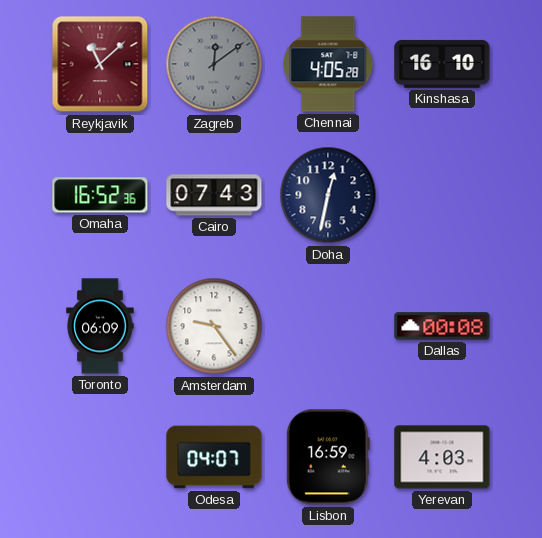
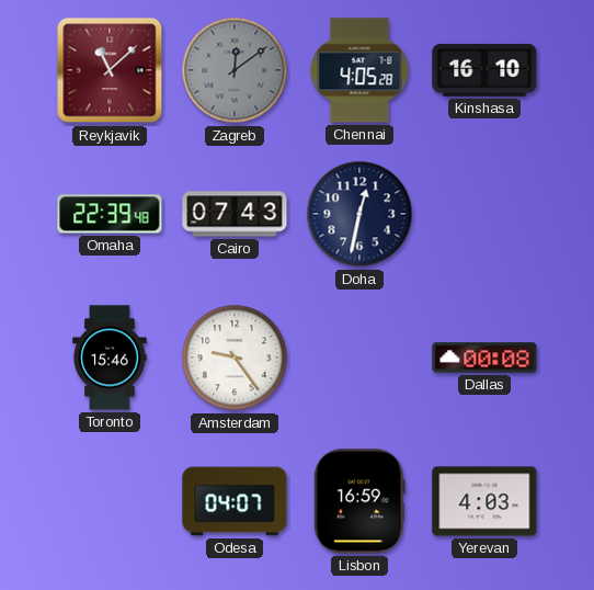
Omaha: 16:52 -> 22:39 (110, 214)
Toronto: 06:09 -> 15:46 (110, 358)
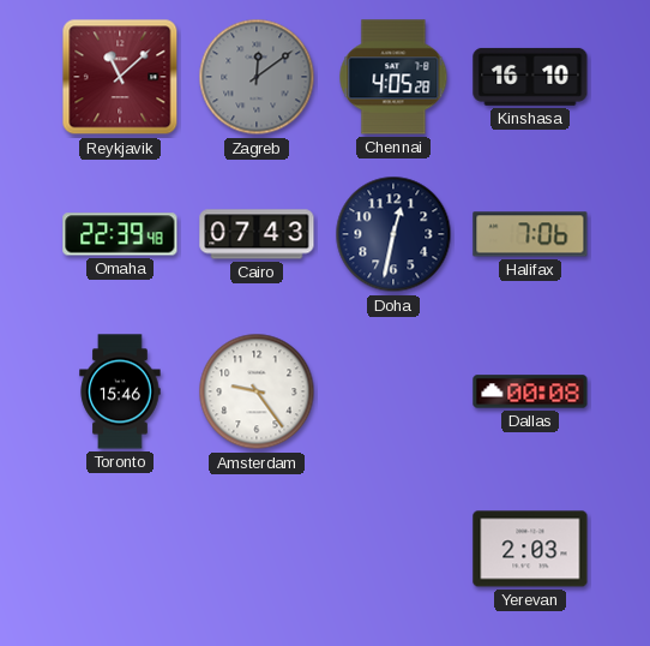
Halifax: none -> 7:06 (530, 234)
Odesa: 04:07 -> none (235, 501)
Lisbon: 16:59 -> none (359, 501)
Yerevan: 4:03 -> 2:03 (530, 549)
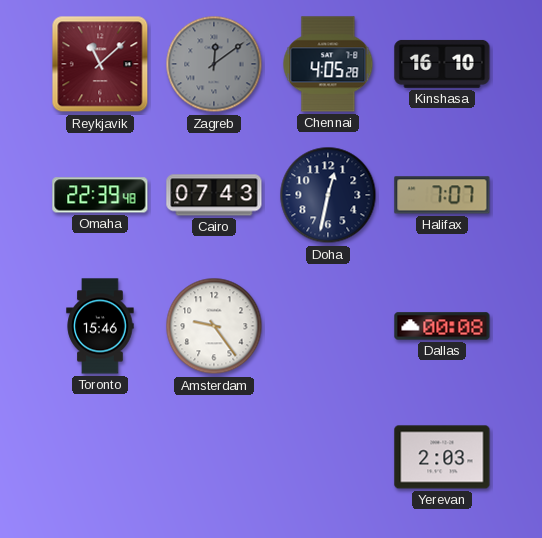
Halifax: 7:06 -> 7:07 (442, 195)
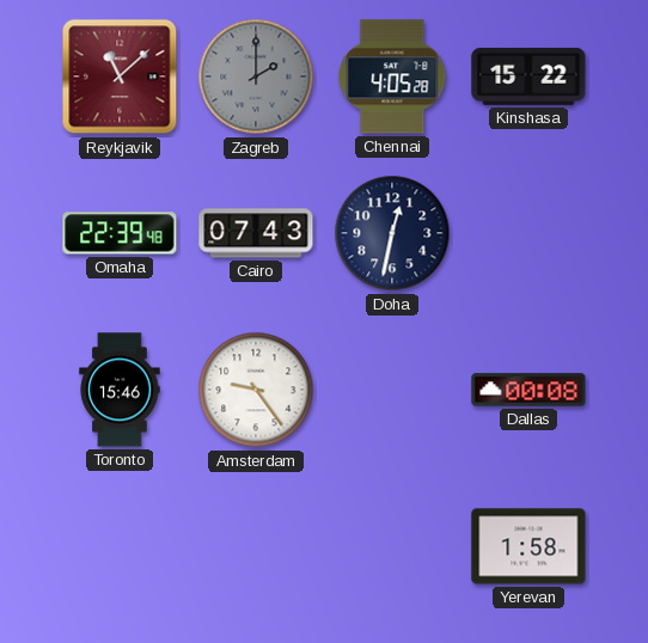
Zagreb: 12:09 -> 2:00 (256, 76)
Kinshasa: 16:10 -> 15:22 (528, 76)
Halifax: 7:07 -> none (442, 195)
Yerevan: 2:03 -> 1:58 (528, 546)
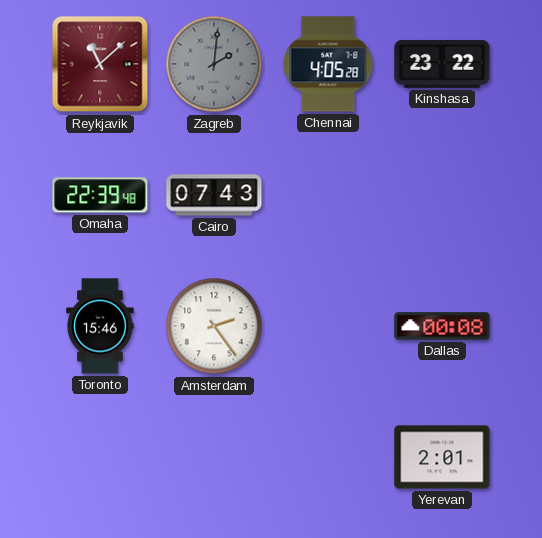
Zagreb: 2:00 -> 2:01 (214, 64)
Kinshasa: 15:22 -> 23:22 (442, 64)
Doha: 12:32 -> none (392, 233)
Amsterdam: 9:24 -> 2:24 (214, 326)
Yerevan: 1:58 -> 2:01 (442, 457)
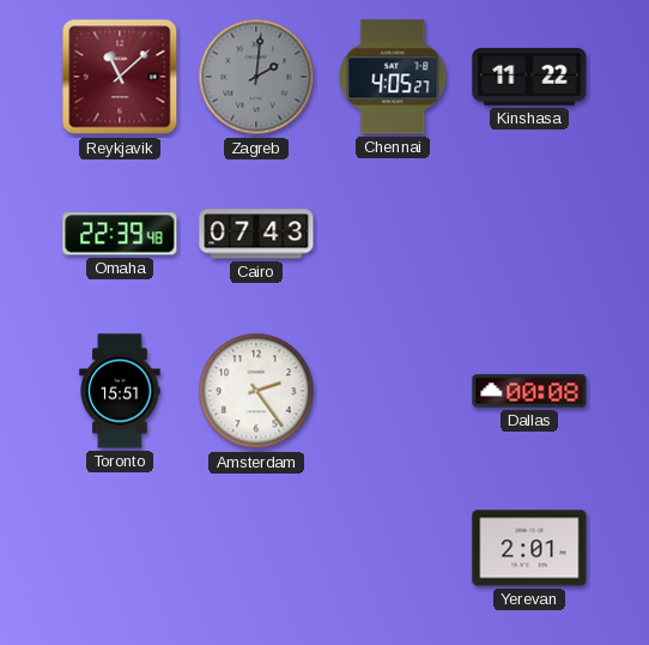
Chennai: 4:05:28 -> 4:05:27 (393, 77)
Kinshasa: 23:22 -> 11:22 (529, 77)
Toronto: 15:46 -> 15:51 (120, 391)
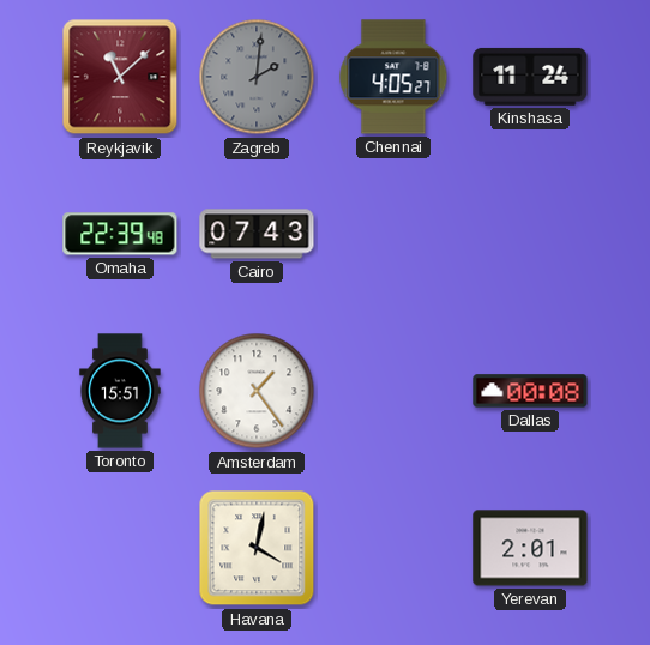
Kinshasa: 11:22 -> 11:24 (530, 77)
Amsterdam: 2:24 -> 1:24 (257, 391)
Havana: none -> 4:02 (257, 548)
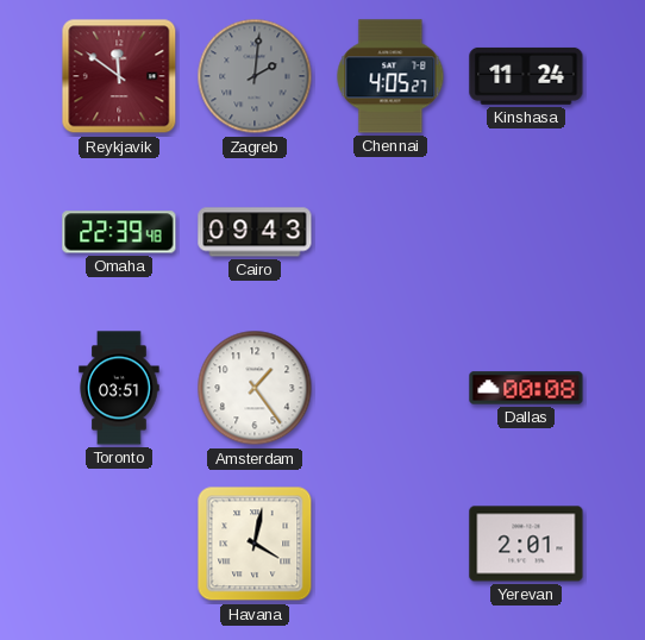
Reykjavik: 11:08 -> 11:51 (119, 76)
Cairo: 07:43 -> 09:43 (255, 232)
Toronto: 15:51 -> 03:51 (119, 388)
